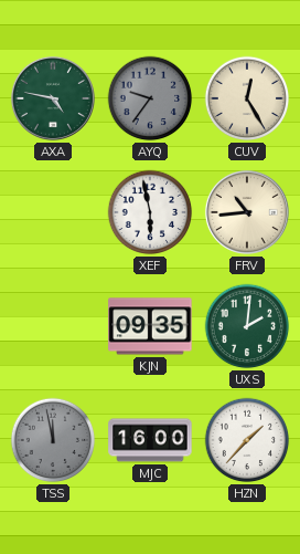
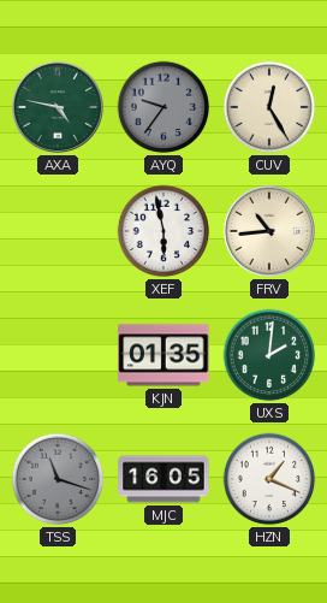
KJN: 09:35 -> 01:35 (163, 355)
TSS: 11:58 -> 11:18 (58, 479)
MJC: 16:00 -> 16:05 (163, 479)
HZN: 1:37 -> 1:19 (269, 479)
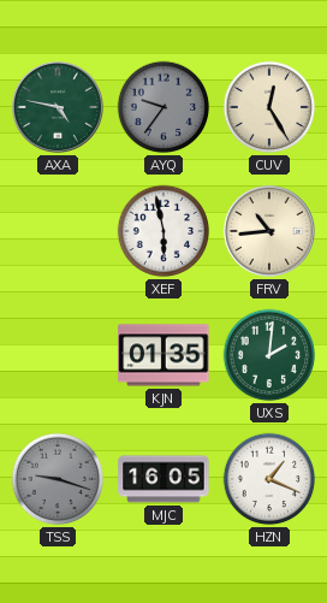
TSS: 11:18 -> 9:18 (58, 479)
